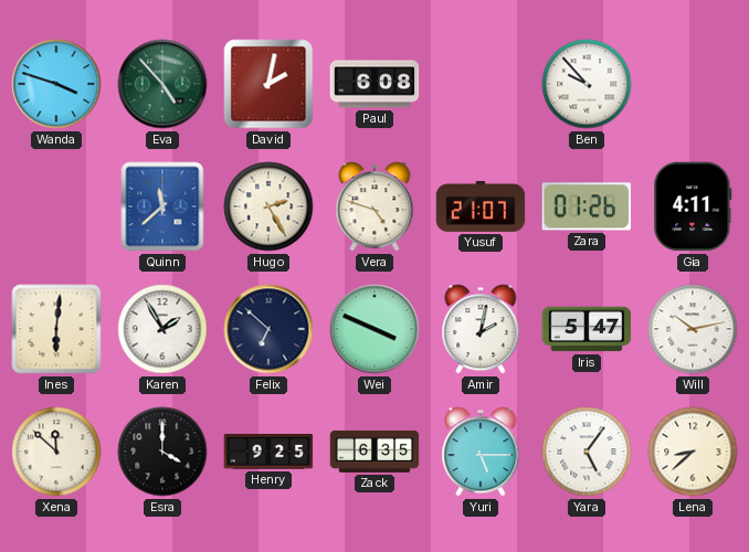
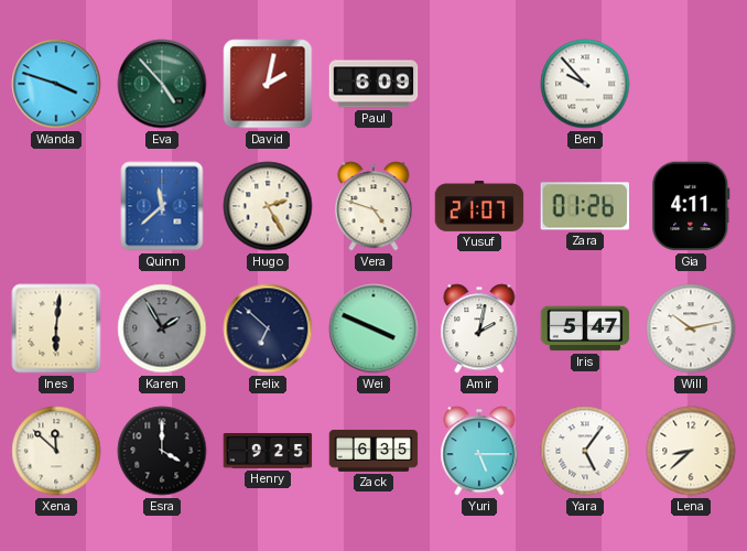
Paul: 6:08 -> 6:09 (373, 84)
Karen dial: white -> grey (162, 328)
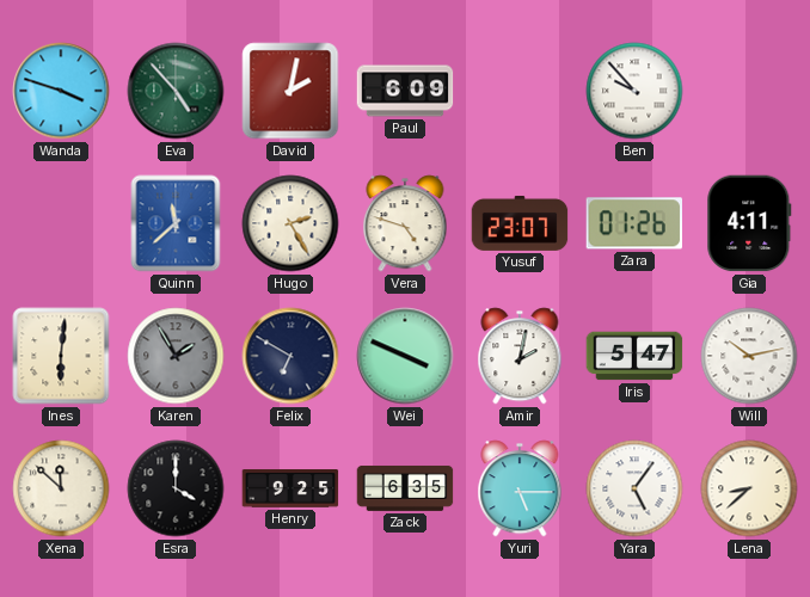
Yusuf: 21:07 -> 23:07 (520, 223)
Felix: 6:52 -> 6:50 (290, 356)
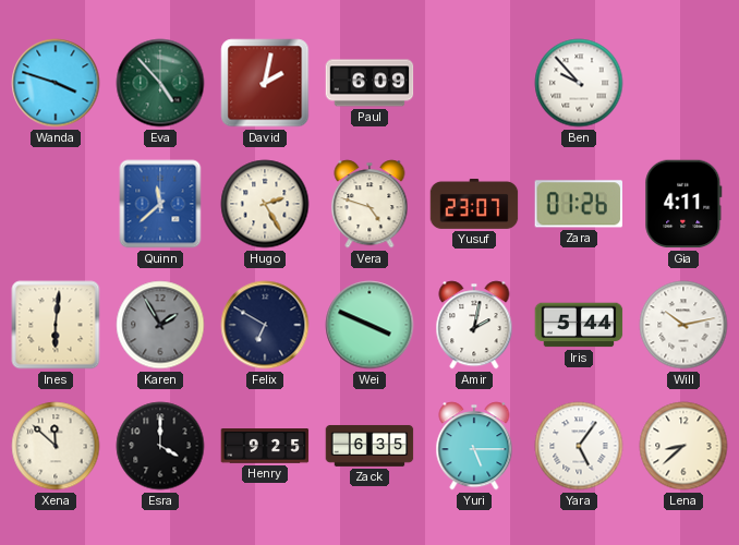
Iris: 5:47 -> 5:44 (579, 325)
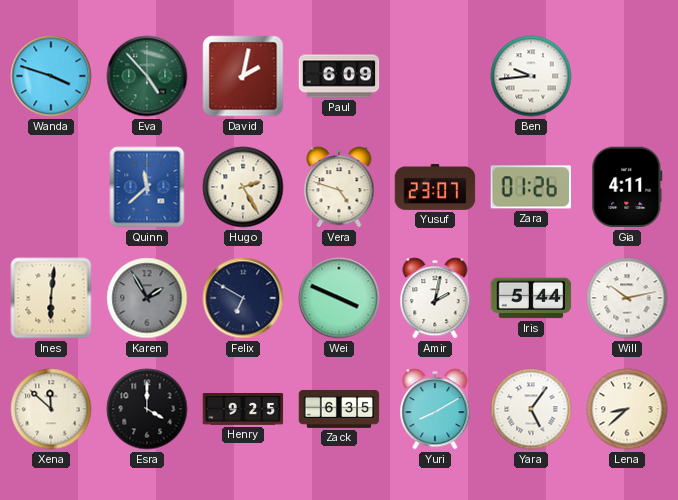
Ben: 9:53 -> 9:44 (531, 76)
Yuri: 5:15 -> 8:10 (435, 409)
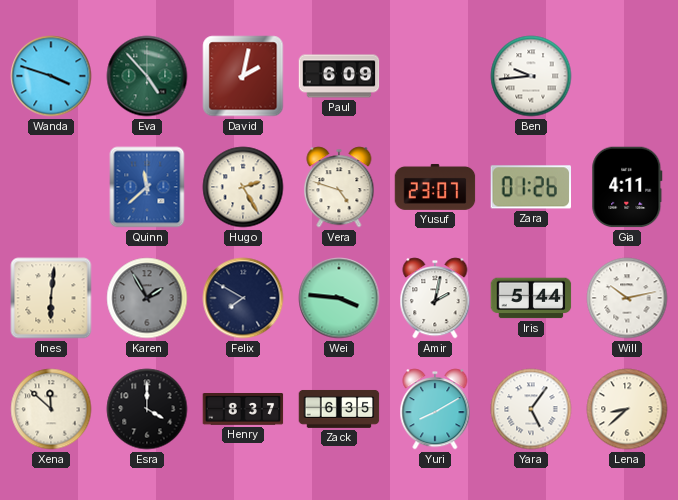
Felix: 6:50 -> 7:50 (243, 298)
Wei: 3:49 -> 3:46 (339, 298)
Henry: 9:25 -> 8:37 (243, 410)
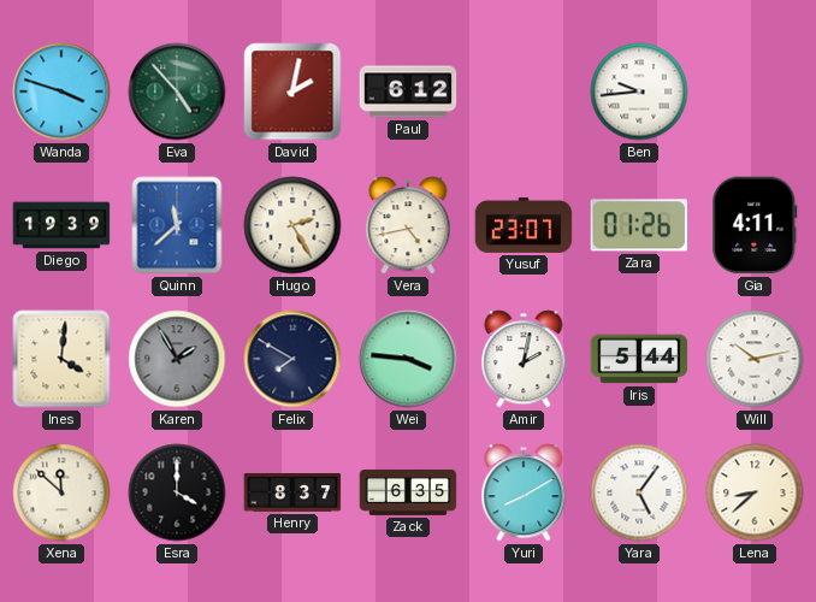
Paul: 6:09 -> 6:12 (408, 92)
Diego: none -> 19:39 (61, 225)
Vera: 4:48 -> 4:43 (408, 225)
Ines: 6:01 -> 4:01 (61, 359)
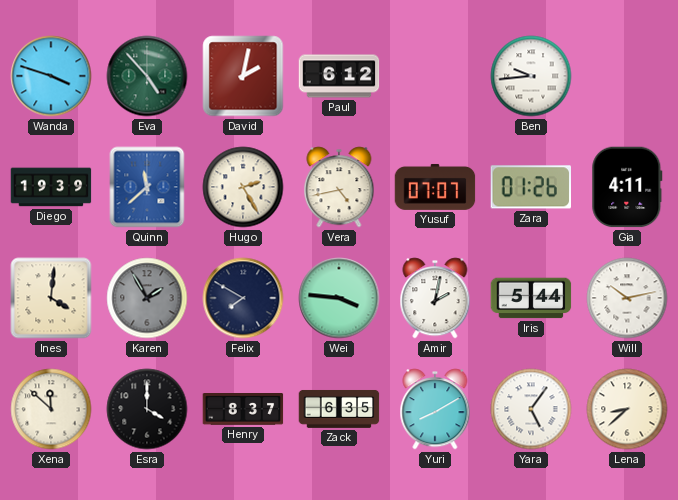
Yusuf: 23:07 -> 07:07 (435, 187)
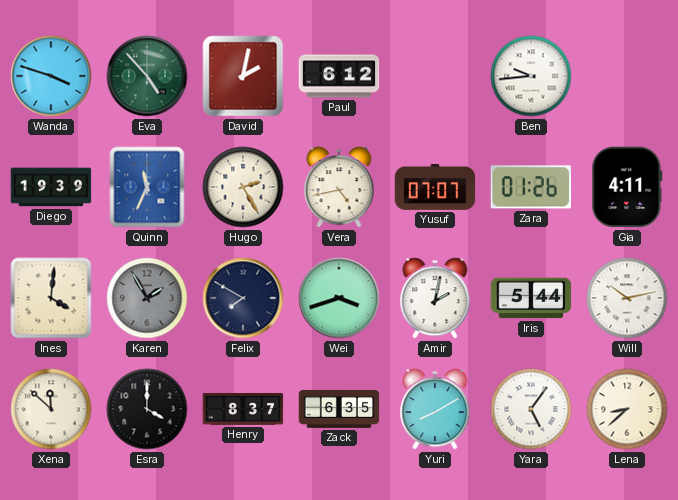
Quinn: 11:38 -> 11:34 (147, 187)
Wei: 3:46 -> 3:42 (339, 298)
